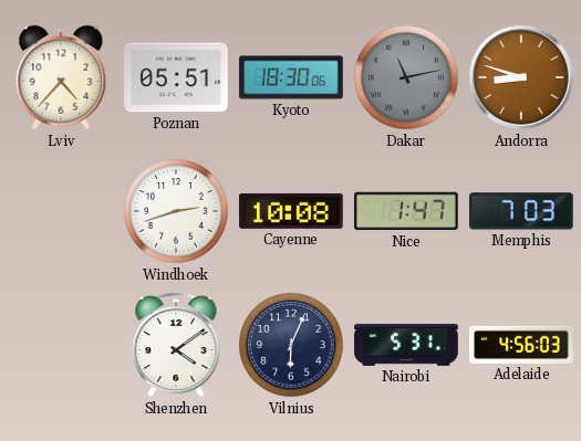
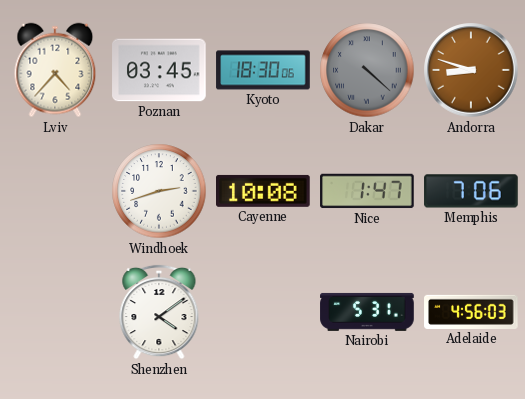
Poznan: 05:51 -> 03:45 (159, 70)
Dakar: 11:13 -> 4:22 (367, 70)
Memphis: 7:03 -> 7:06 (471, 191)
Vilnius: 6:04 -> none (291, 345)
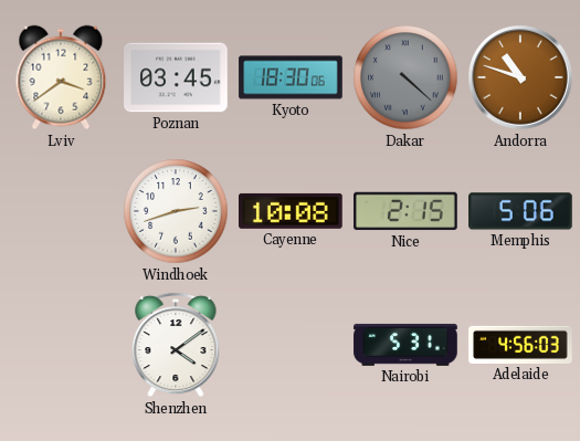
Lviv: 4:37 -> 3:39 (61, 77)
Andorra: 8:48 -> 10:48 (520, 77)
Nice: 1:47 -> 2:15 (405, 211)
Memphis: 7:06 -> 5:06 (520, 211)
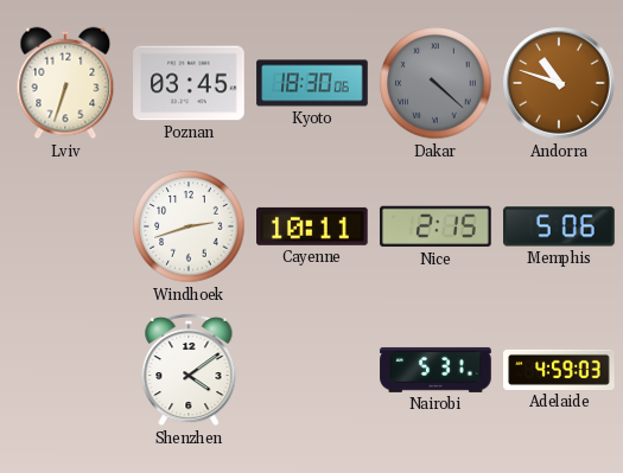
Lviv: 3:39 -> 6:33 (65, 83)
Cayenne: 10:08 -> 10:11 (313, 226)
Adelaide: 4:56 -> 4:59 (559, 370)
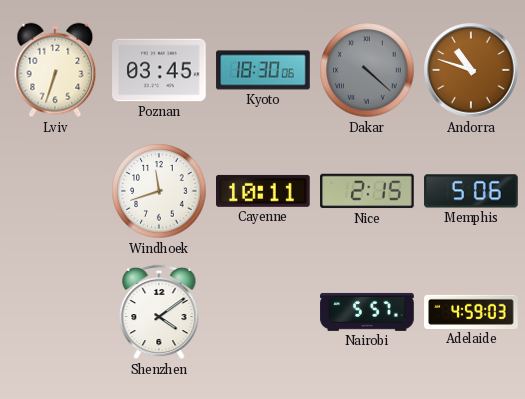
Windhoek: 2:42 -> 11:42 (159, 191)
Nairobi: 5:31 -> 5:57 (367, 312)
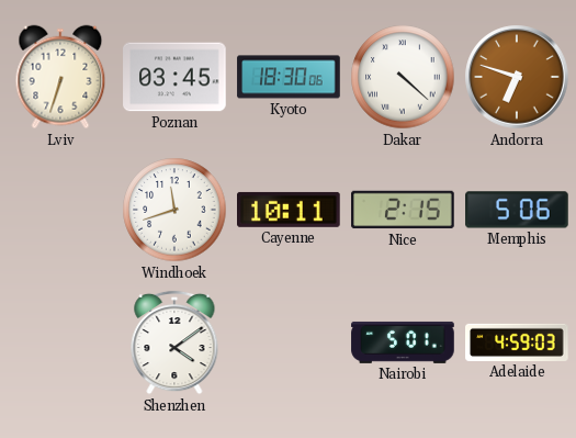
Dakar dial: grey -> white (403, 77)
Andorra: 10:48 -> 6:48 (517, 77)
Nairobi: 5:57 -> 5:01 (403, 342)
